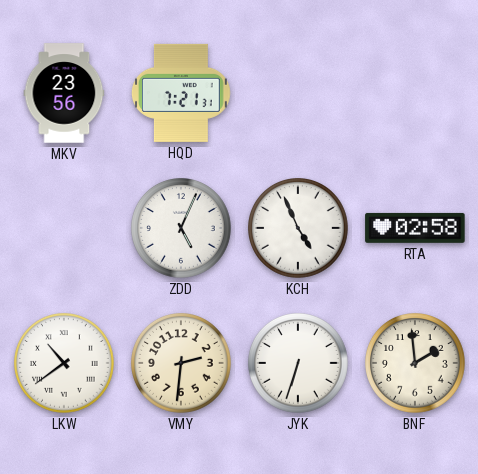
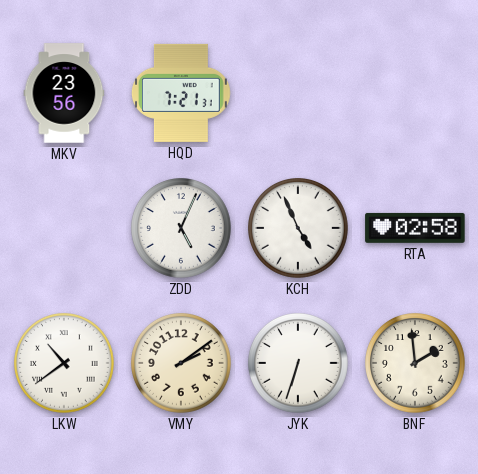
VMY: 2:31 -> 2:09 (182, 364)
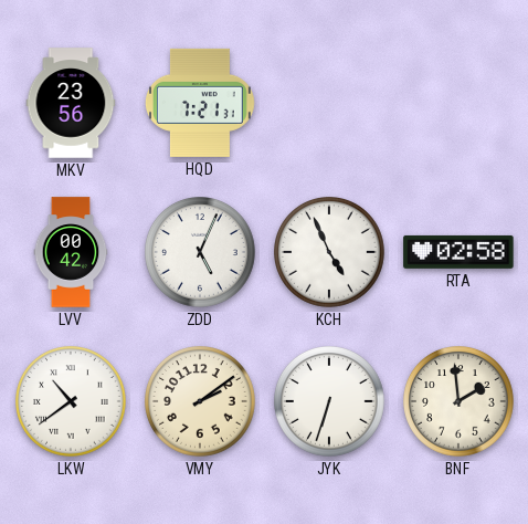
LVV: none -> 00:42 (71, 252)
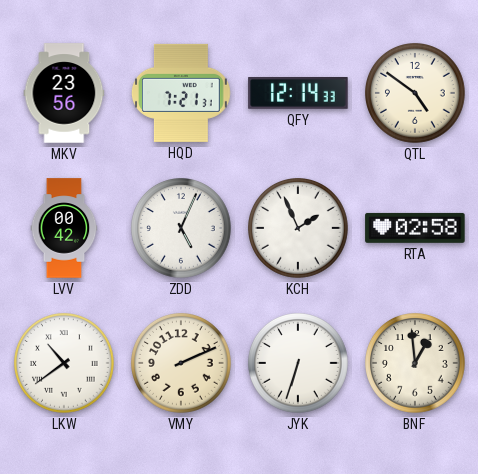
QFY: none -> 12:14 (298, 94)
QTL: none -> 4:51 (416, 94)
KCH: 4:56 -> 1:56 (299, 229)
VMY: 2:09 -> 2:11 (182, 364)
BNF: 1:59 -> 12:59 (416, 364)
